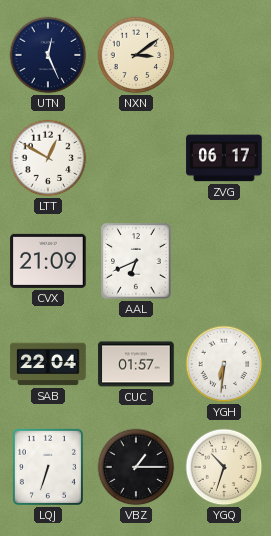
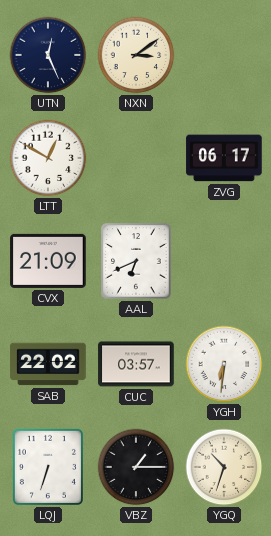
SAB: 22:04 -> 22:02 (48, 364)
CUC: 01:57 -> 03:57 (136, 364)
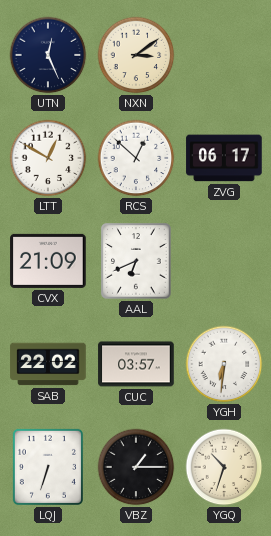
RCS: none -> 12:52 (136, 158)
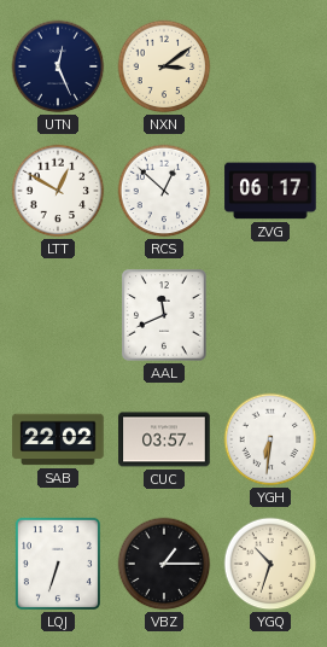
CVX: 21:09 -> none (48, 261)
AAL: 6:41 -> 11:41 (164, 315)
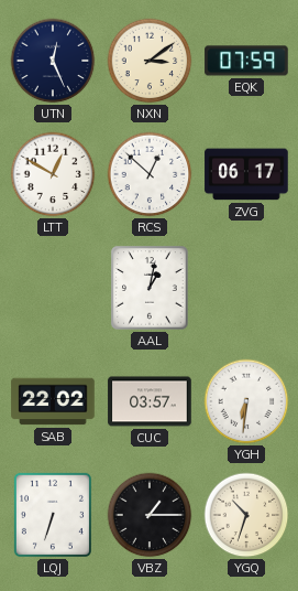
EQK: none -> 07:59 (246, 61)
AAL: 11:41 -> 1:02 (150, 288)
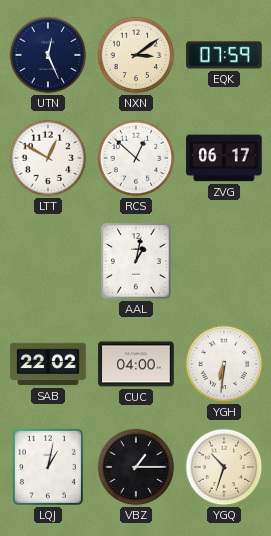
CUC: 03:57 -> 04:00 (136, 364)
LQJ: 6:33 -> 1:02 (48, 467)
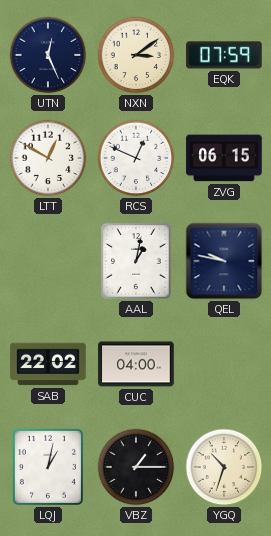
RCS: 12:52 -> 12:49 (136, 158)
ZVG: 06:17 -> 06:15 (224, 158)
QEL: none -> 9:47 (224, 261)
YGH: 6:31 -> none (224, 364)
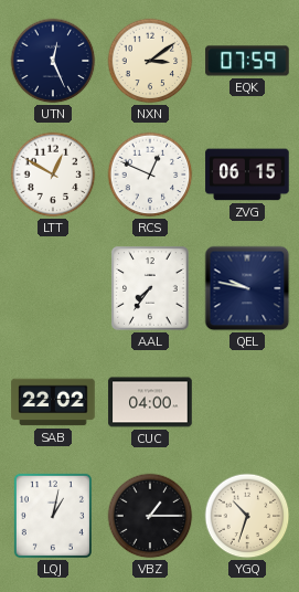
AAL: 1:02 -> 7:36 (150, 288)
